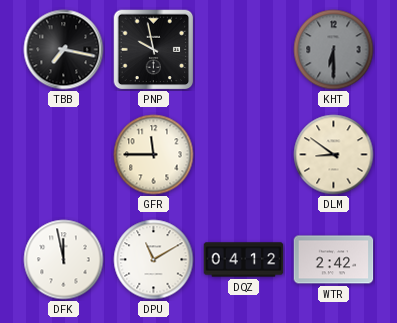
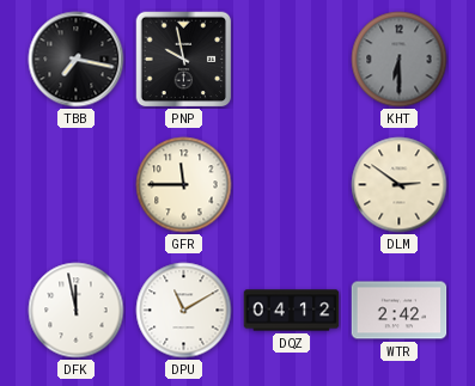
DLM: 8:51 -> 2:51 (400, 185)
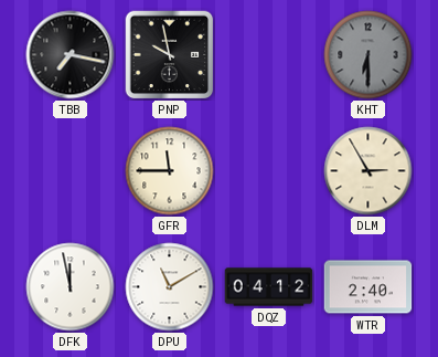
DLM: 2:51 -> 2:55 (368, 171)
WTR: 2:42 -> 2:40 (368, 287)
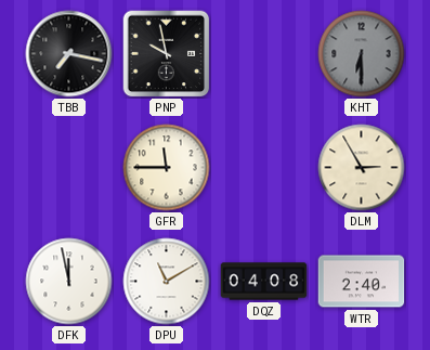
DQZ: 04:12 -> 04:08 (264, 282)
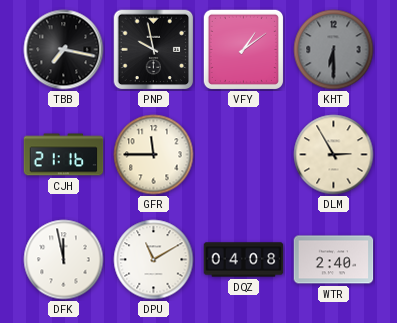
VFY: none -> 1:09 (243, 49)
CJH: none -> 21:16 (64, 155)
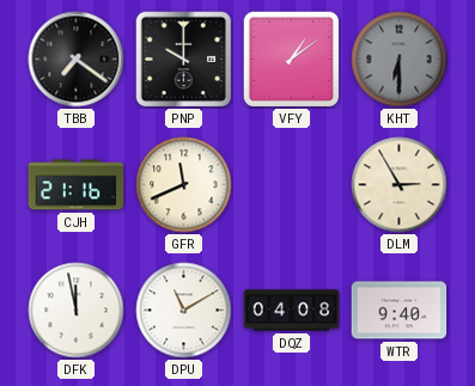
TBB: 7:17 -> 7:21 (77, 60)
PNP: 9:58 -> 10:00 (184, 60)
GFR: 11:45 -> 11:41 (184, 185)
WTR: 2:40 -> 9:40 (400, 311)
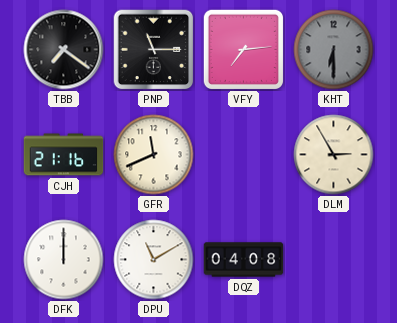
PNP: 10:00 -> 11:15 (154, 50)
VFY: 1:09 -> 7:14 (243, 49)
DFK: 11:58 -> 12:00 (64, 260)
WTR: 9:40 -> none (400, 311)
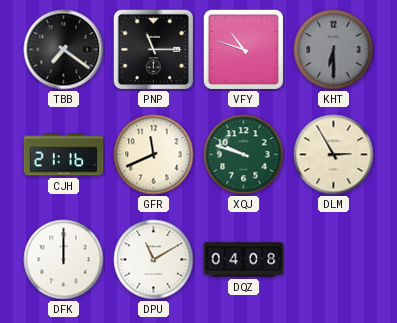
VFY: 7:14 -> 10:48 (243, 49)
XQJ: none -> 9:48 (244, 155)
